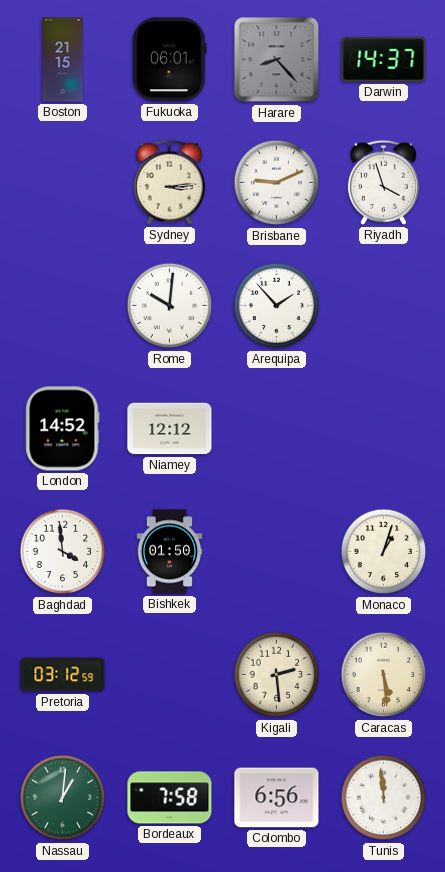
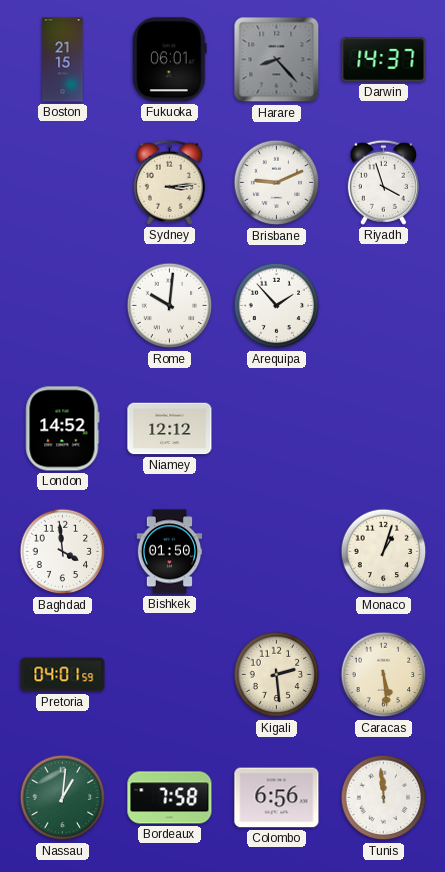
Pretoria: 03:12 -> 04:01 (63, 675)
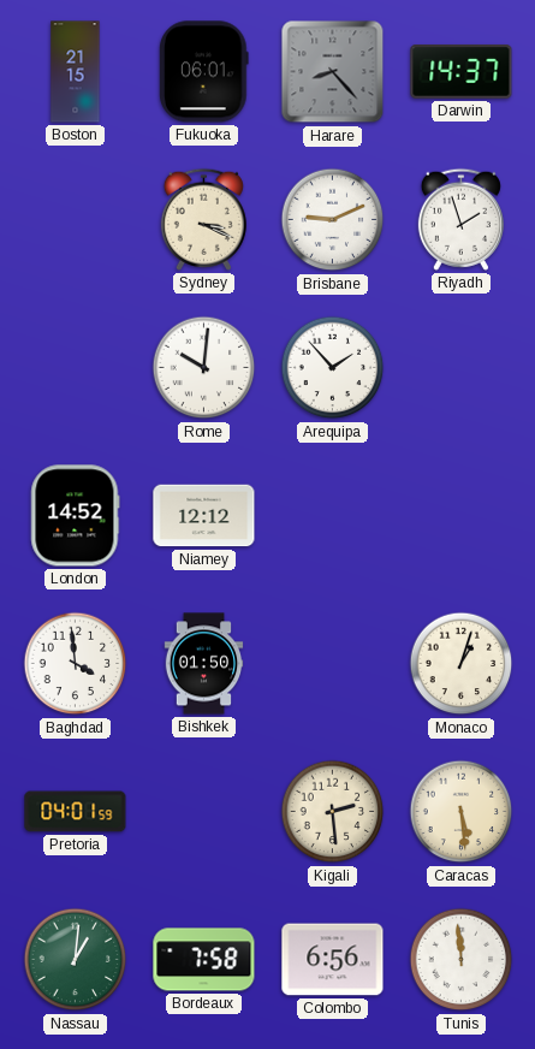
Sydney: 3:14 -> 3:19 (203, 219)
Riyadh: 3:57 -> 1:57 (460, 219)
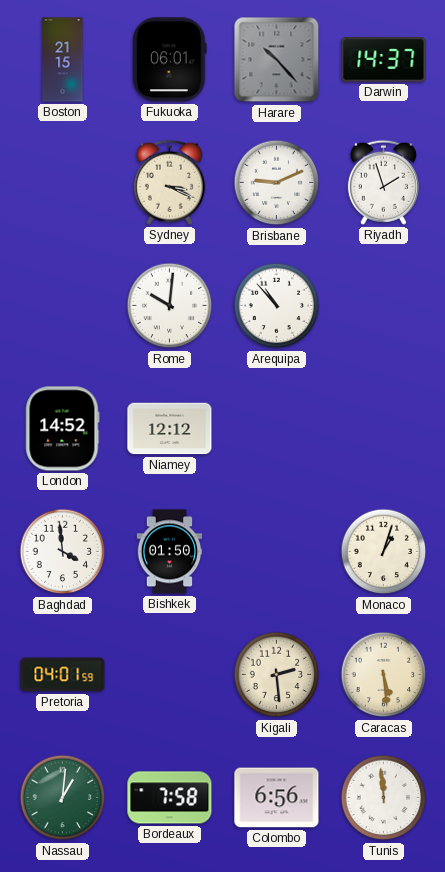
Harare: 8:23 -> 10:23 (277, 60)
Arequipa: 1:53 -> 10:53 (277, 306)
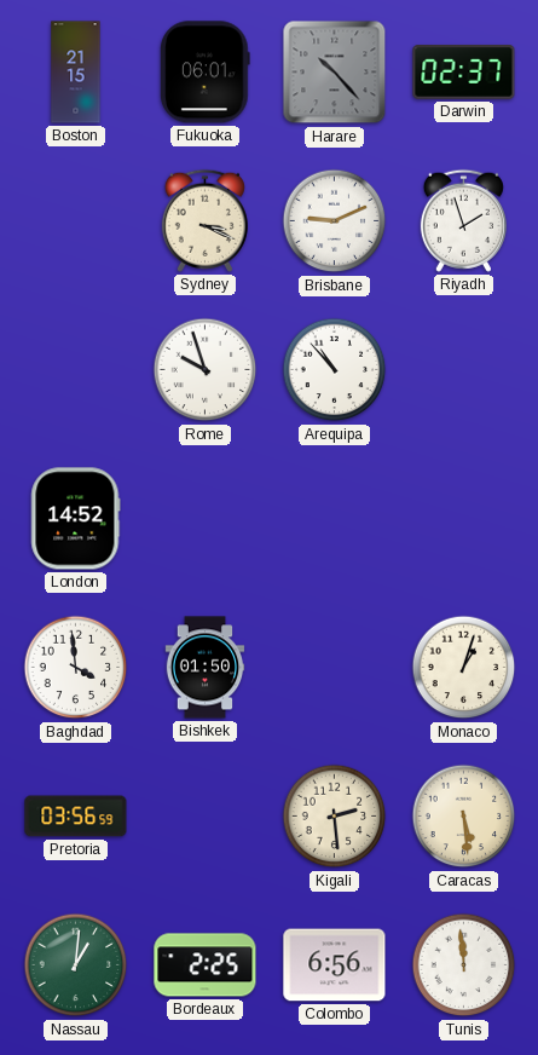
Darwin: 14:37 -> 02:37 (464, 73)
Rome: 10:01 -> 9:57 (206, 370)
Niamey: 12:12 -> none (170, 429)
Pretoria: 04:01 -> 03:56 (76, 817)
Bordeaux: 7:58 -> 2:25 (206, 965)
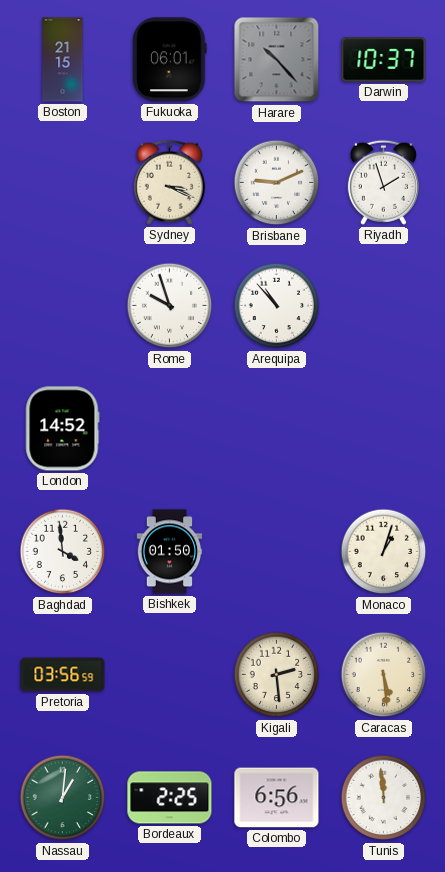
Darwin: 02:37 -> 10:37 (384, 60)
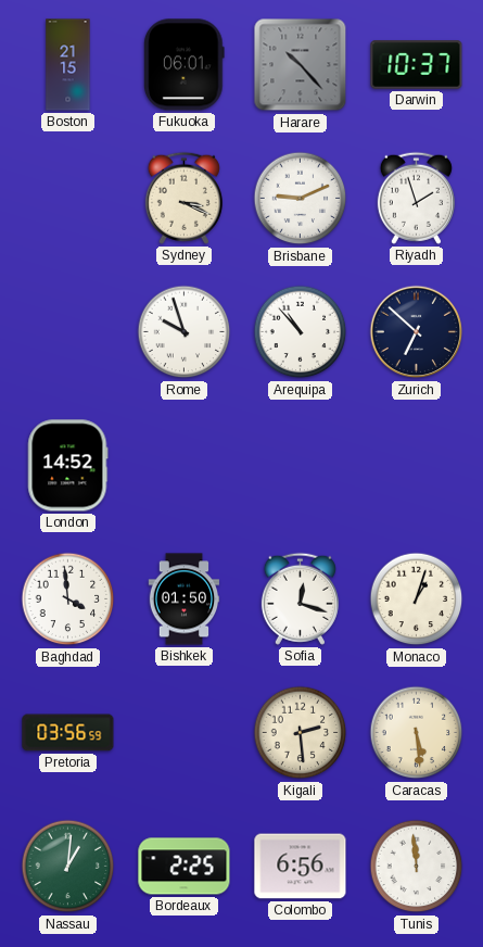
Zurich: none -> 6:52 (417, 332)
Sofia: none -> 12:18 (300, 598)
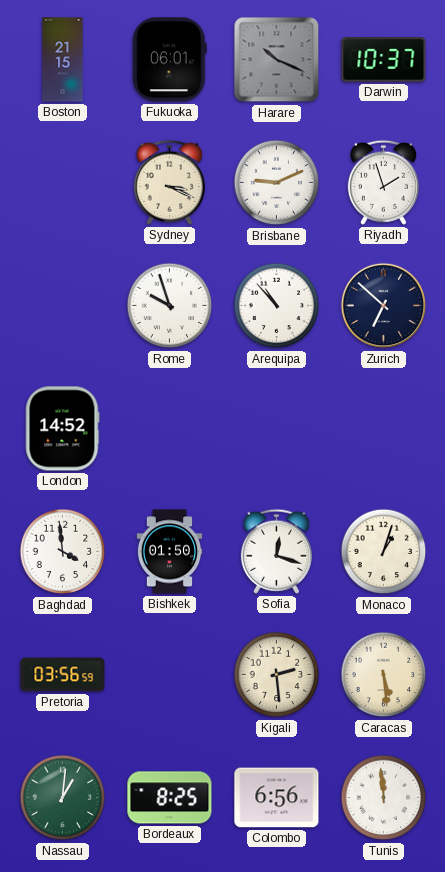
Harare: 10:23 -> 10:19 (277, 60)
Bordeaux: 2:25 -> 8:25 (170, 798)
